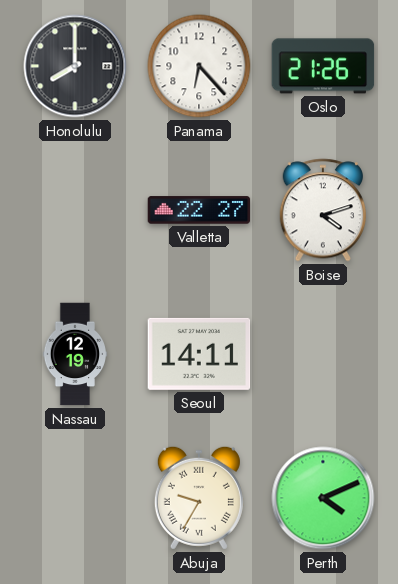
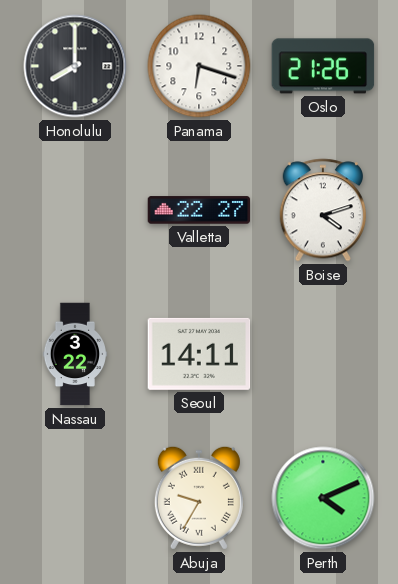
Panama: 6:23 -> 6:18 (199, 66)
Nassau: 12:19 -> 3:22 (75, 354)
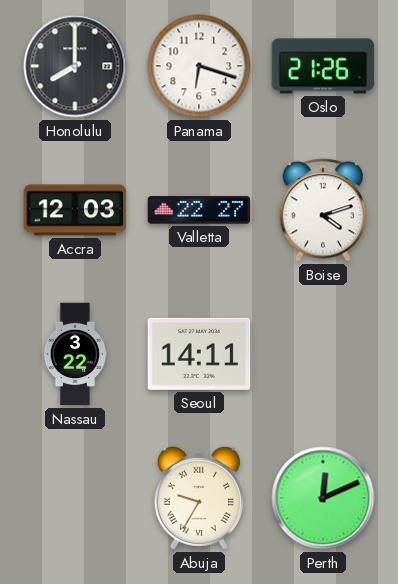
Accra: none -> 12:03 (75, 210)
Perth: 4:11 -> 12:11 (323, 498)
